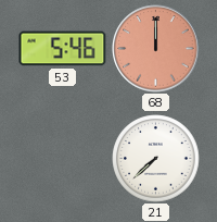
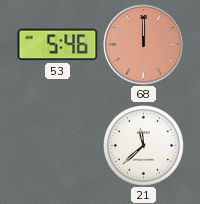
21: 7:38 -> 11:38 (144, 146)
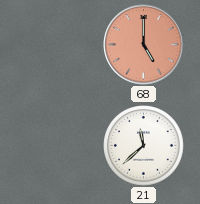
53: 5:46 -> none (58, 45)
68: 12:00 -> 5:00 (144, 45)
